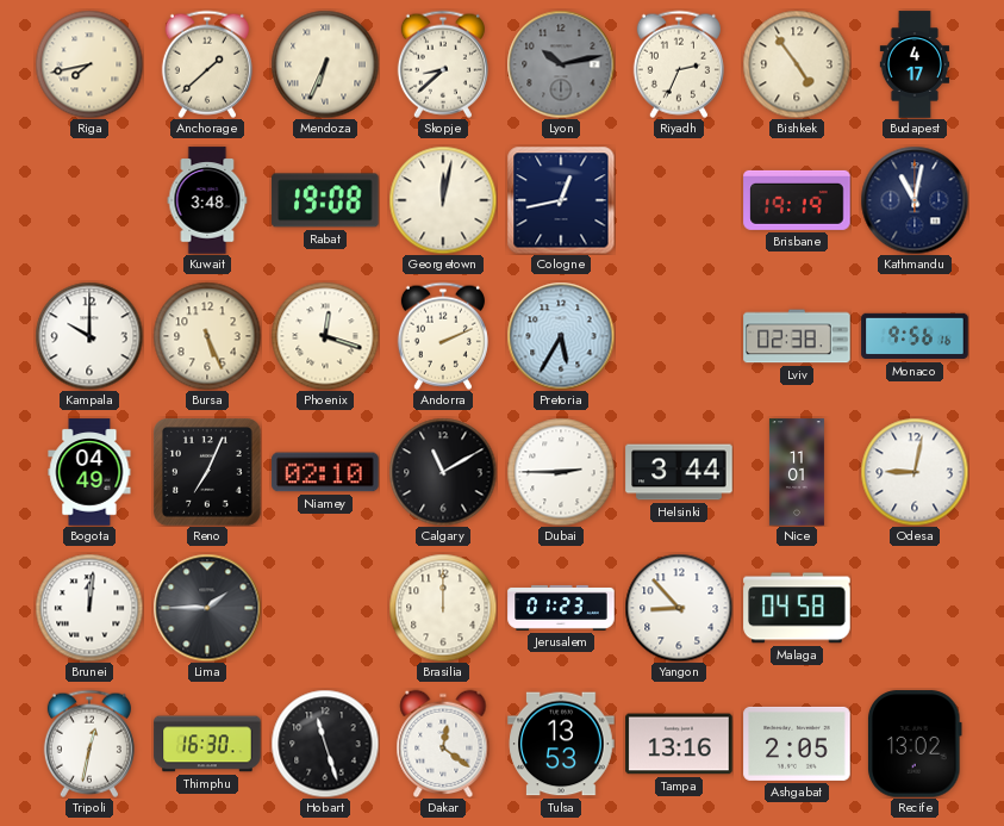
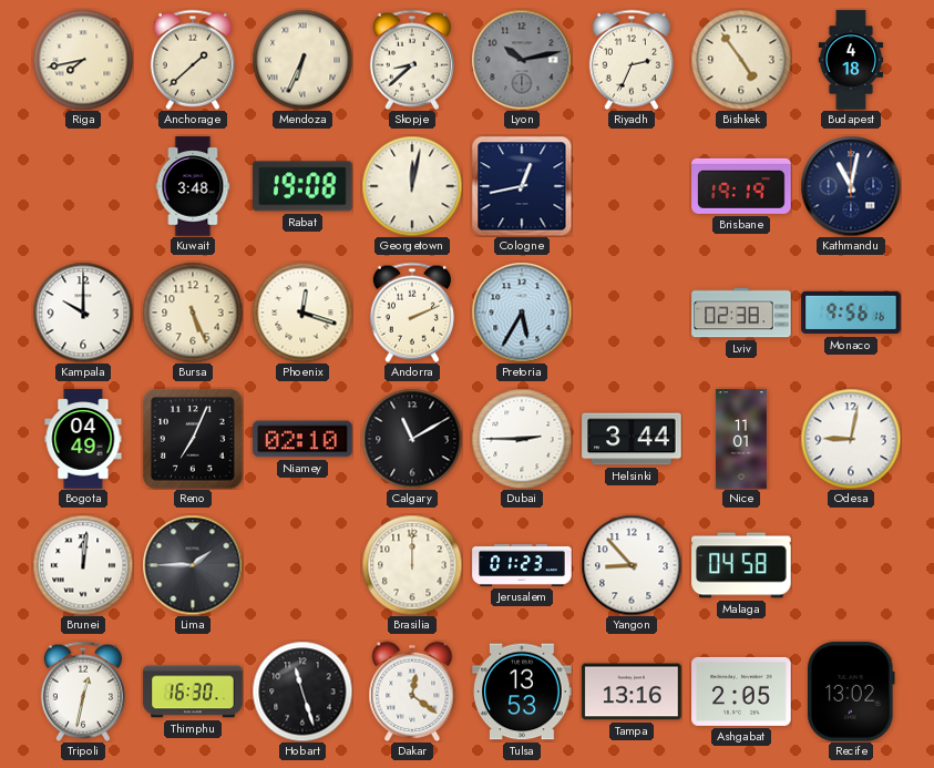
Budapest: 4:17 -> 4:18 (851, 60)
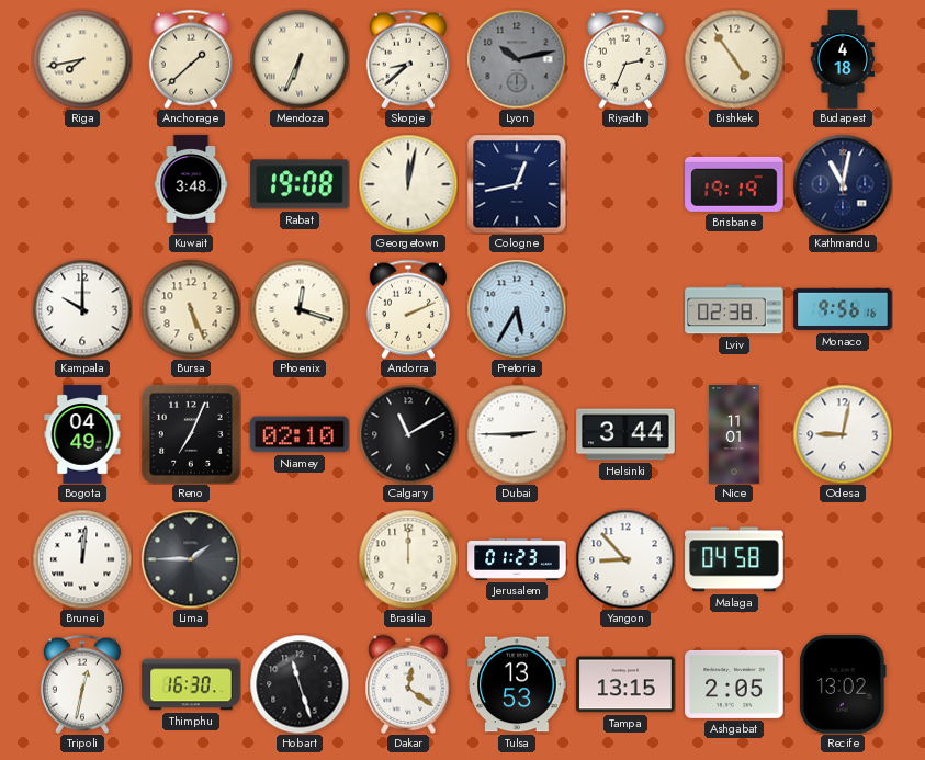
Tampa: 13:16 -> 13:15 (625, 684)
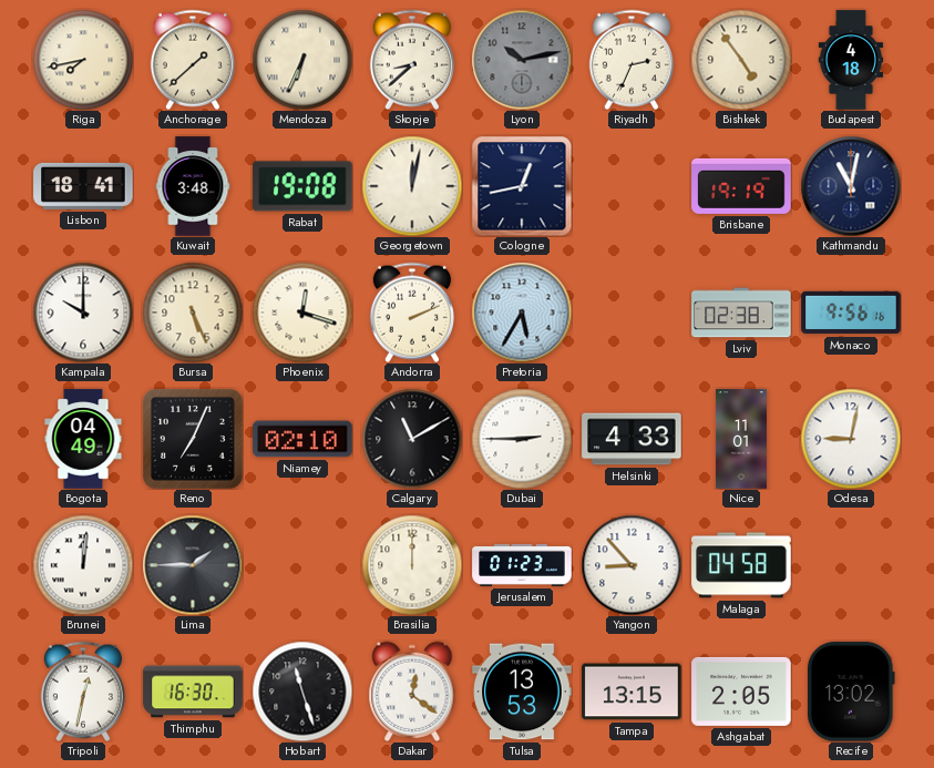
Lisbon: none -> 18:41 (83, 186)
Helsinki: 3:44 -> 4:33 (632, 439)
